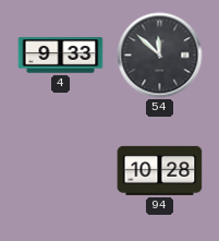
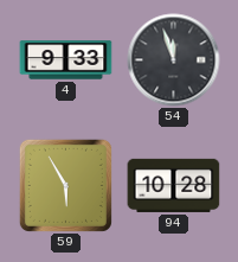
54: 11:52 -> 11:57 (174, 60)
59: none -> 5:55 (65, 185)
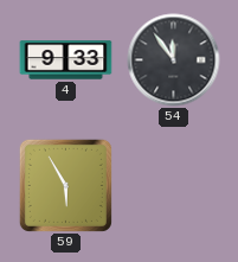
54: 11:57 -> 11:54 (174, 60)
94: 10:28 -> none (174, 185)
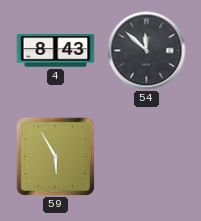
4: 9:33 -> 8:43 (56, 51)
54: 11:54 -> 11:52 (147, 51)
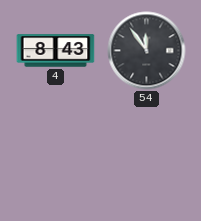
54: 11:52 -> 11:54 (147, 51)
59: 5:55 -> none (55, 156)
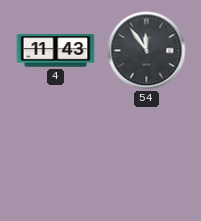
4: 8:43 -> 11:43 (56, 51)
